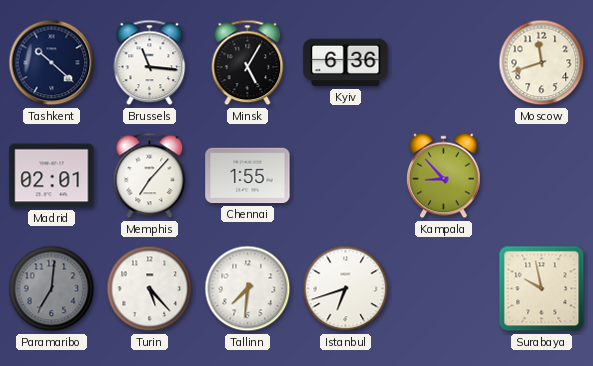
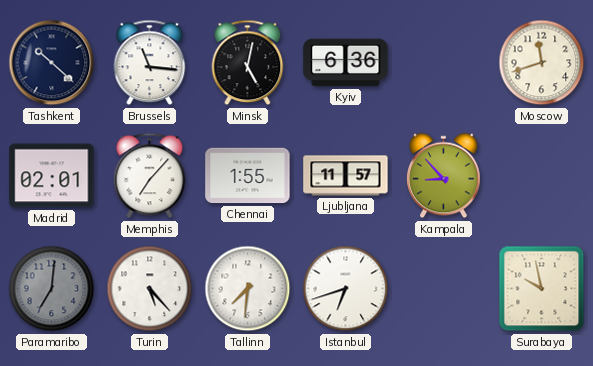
Minsk: 5:05 -> 5:02 (248, 63)
Ljubljana: none -> 11:57 (346, 176)
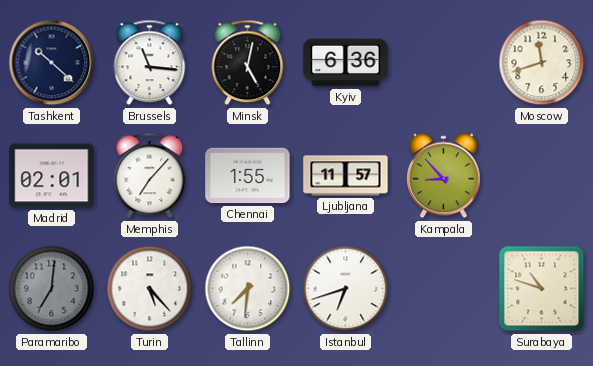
Surabaya: 9:58 -> 10:48 (542, 289)
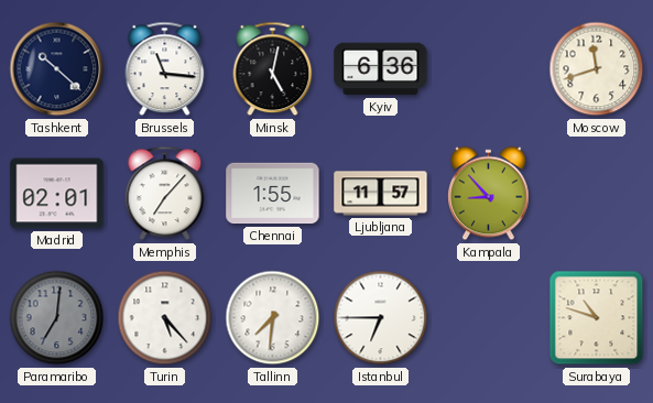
Istanbul: 6:42 -> 6:45 (381, 318)
